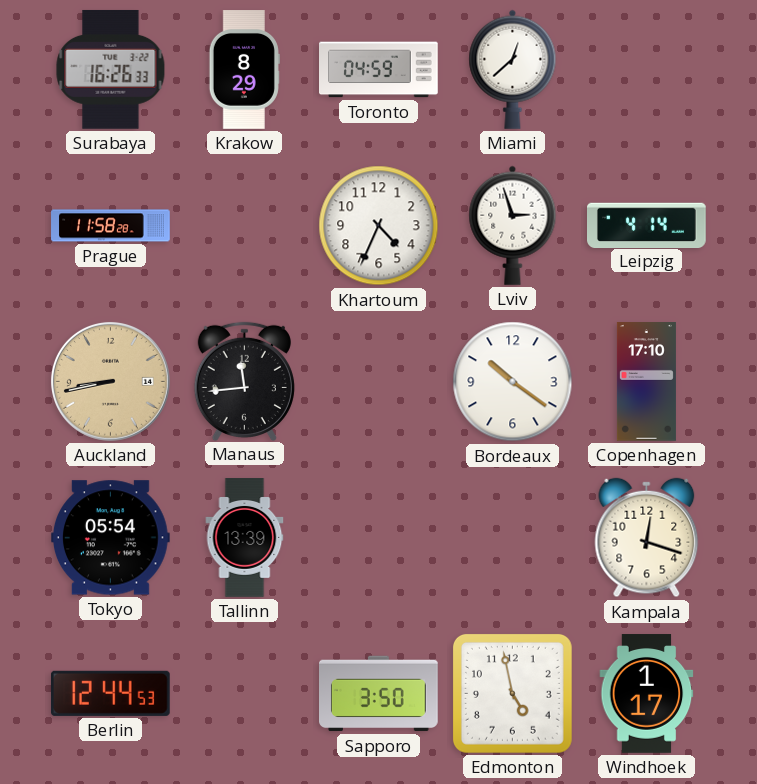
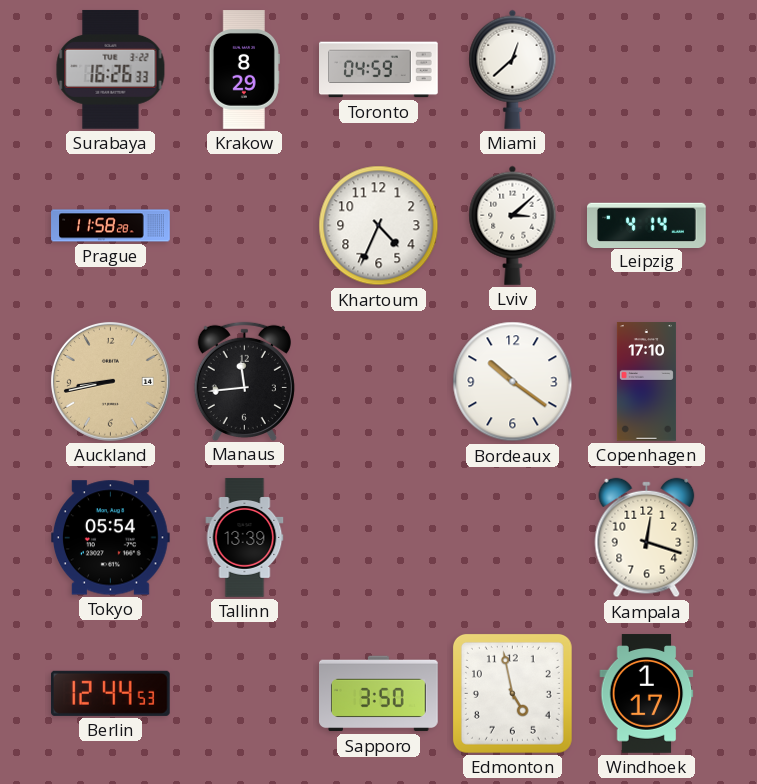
Lviv: 2:57 -> 3:08 (513, 225)
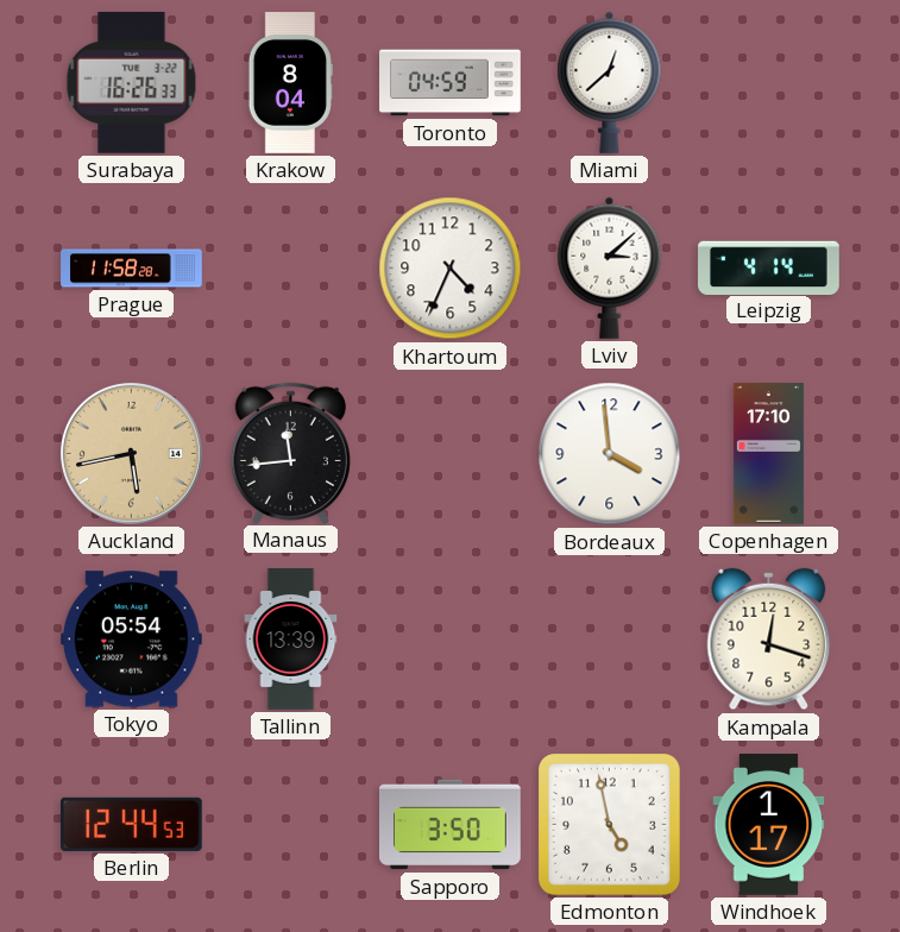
Krakow: 8:29 -> 8:04 (290, 83)
Auckland: 8:43 -> 5:43 (131, 453)
Bordeaux: 10:21 -> 3:59 (610, 454)
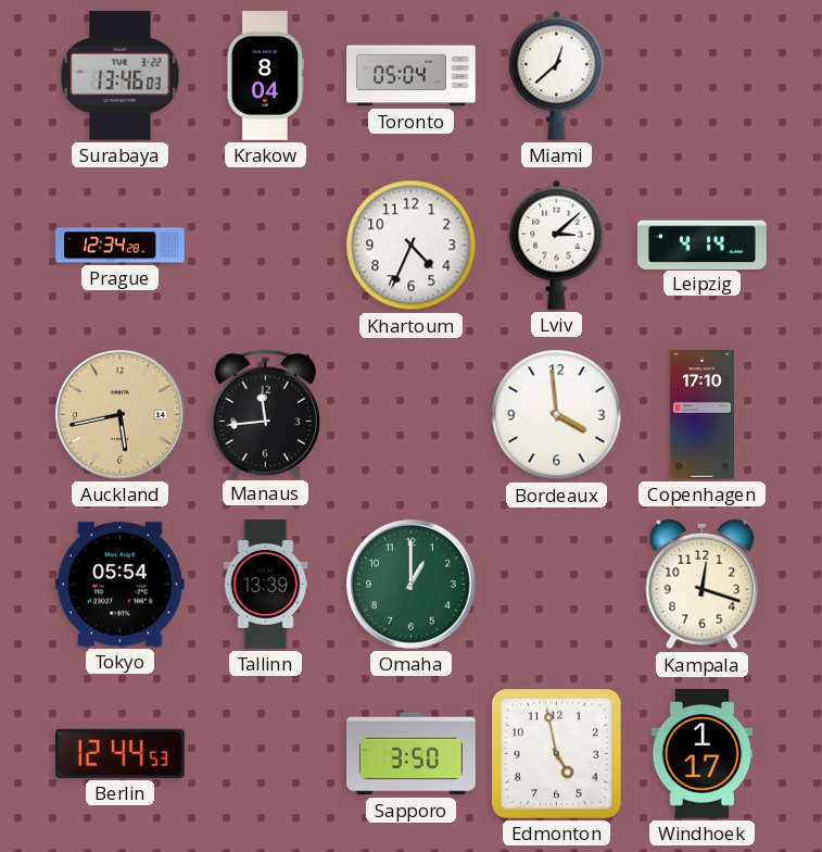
Surabaya: 16:26 -> 13:46 (121, 75)
Toronto: 04:59 -> 05:04 (412, 76)
Prague: 11:58 -> 12:34 (121, 246)
Omaha: none -> 1:00 (410, 584)
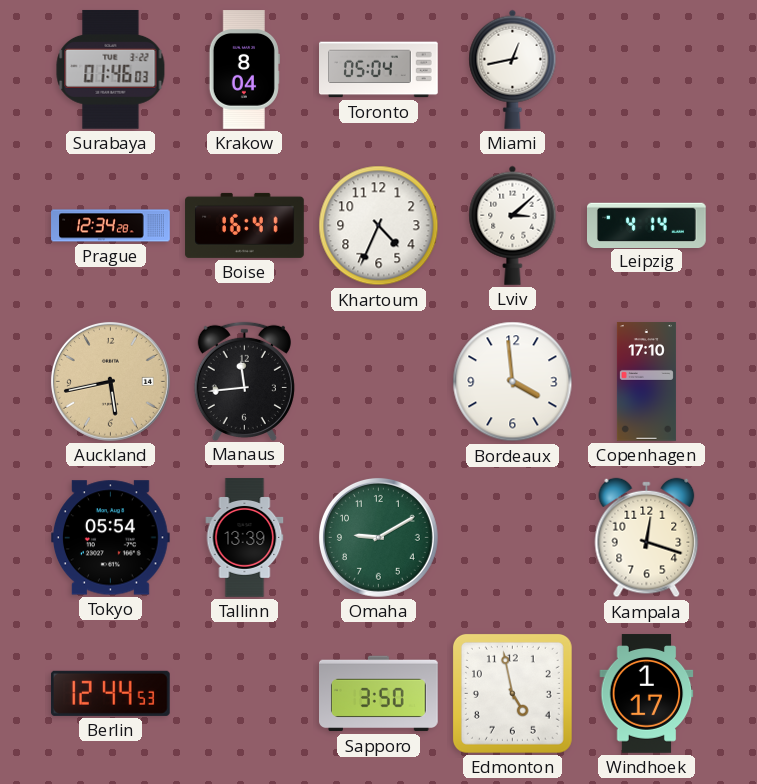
Surabaya: 13:46 -> 01:46 (111, 69)
Miami: 12:38 -> 12:43 (513, 69)
Boise: none -> 16:41 (245, 225)
Omaha: 1:00 -> 9:10 (378, 537)
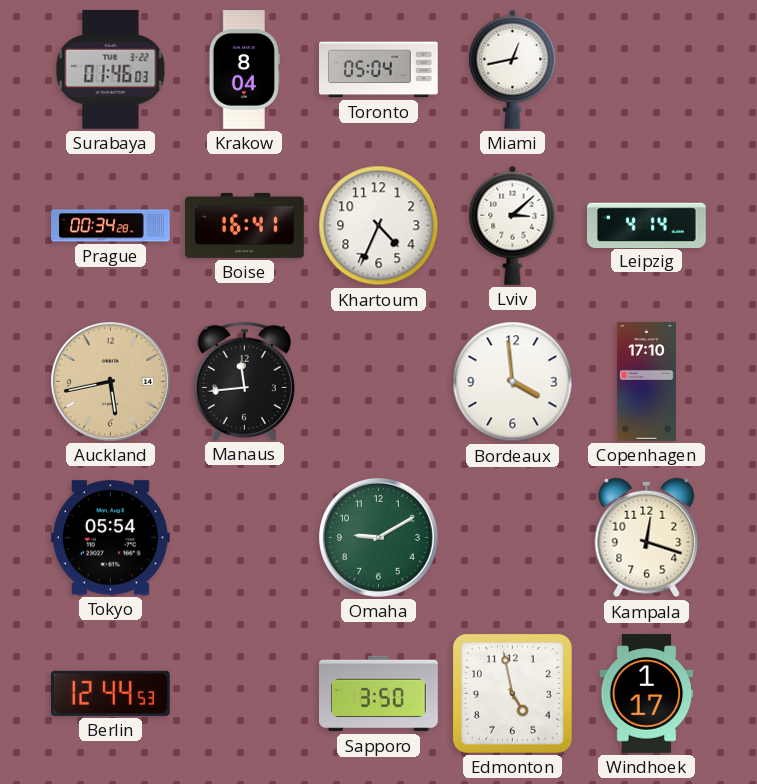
Prague: 12:34 -> 00:34 (111, 226)
Tallinn: 13:39 -> none (245, 538)
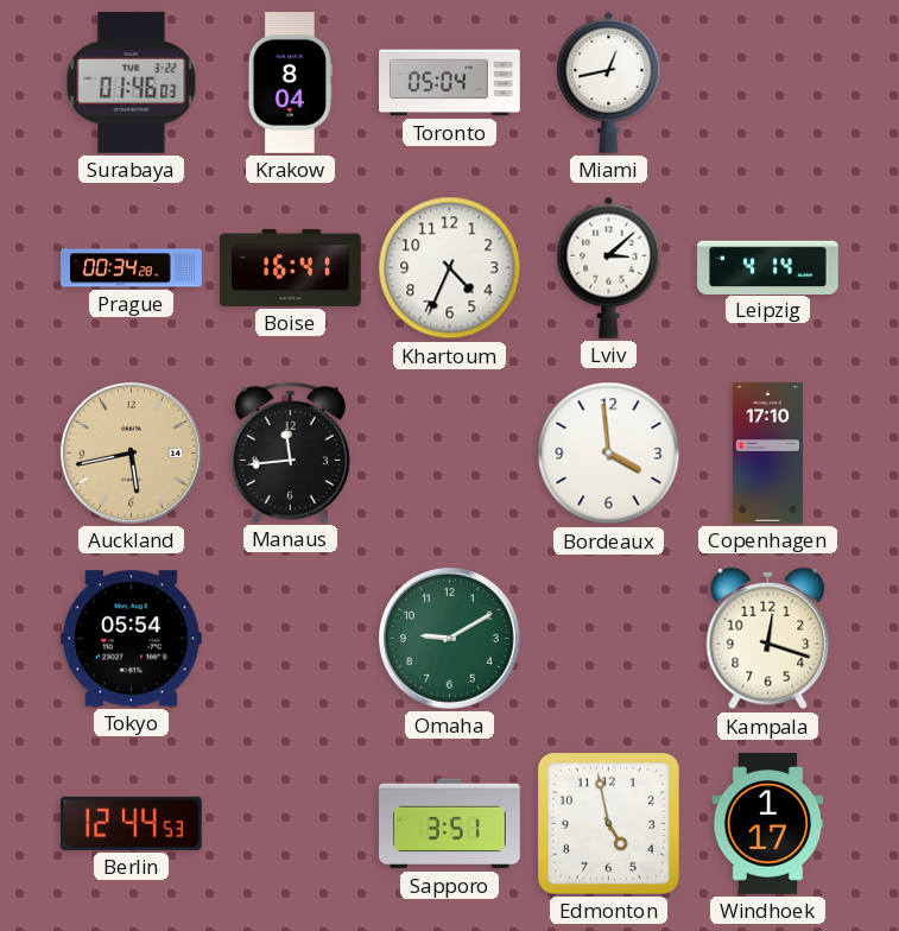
Sapporo: 3:50 -> 3:51 (450, 824)
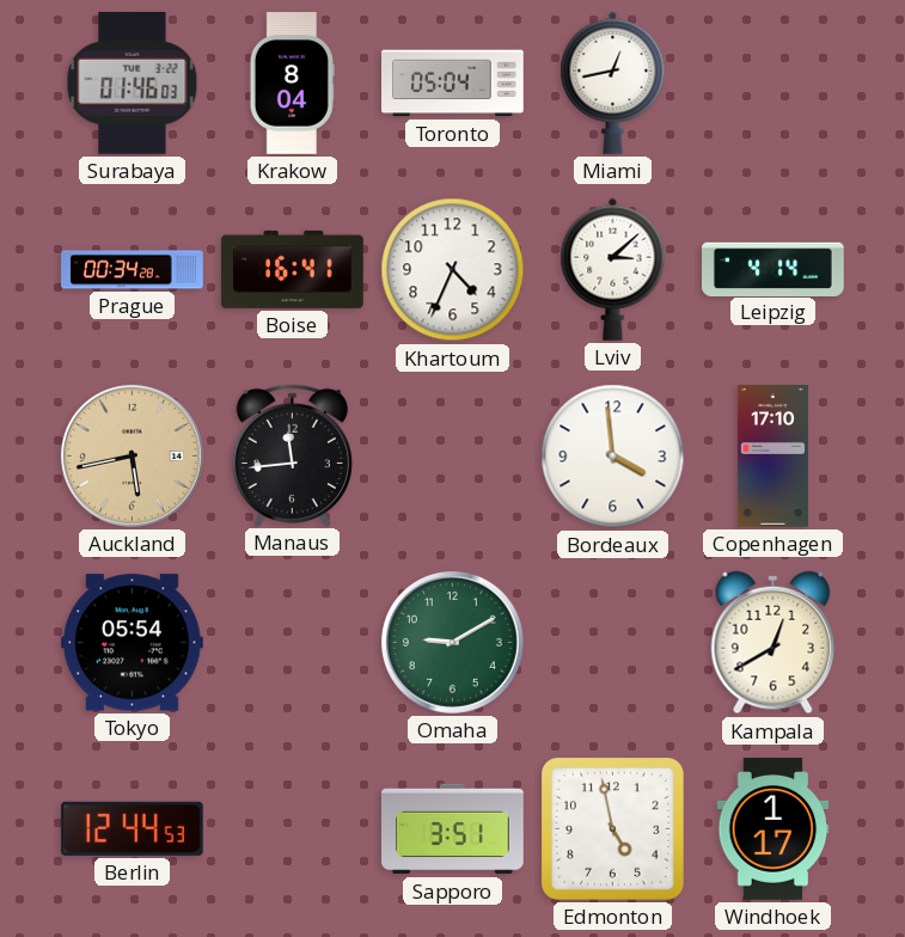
Kampala: 12:18 -> 12:40 (773, 643)
